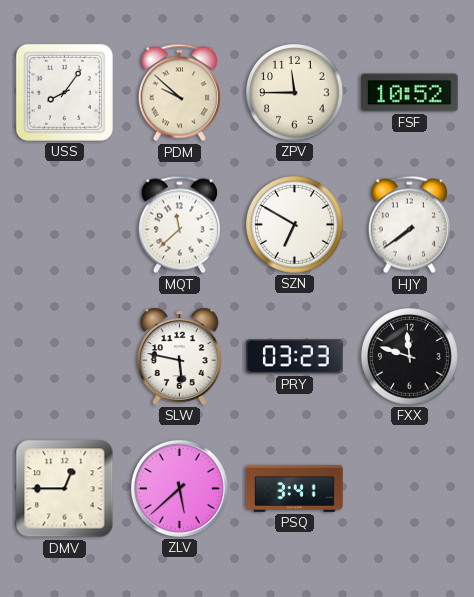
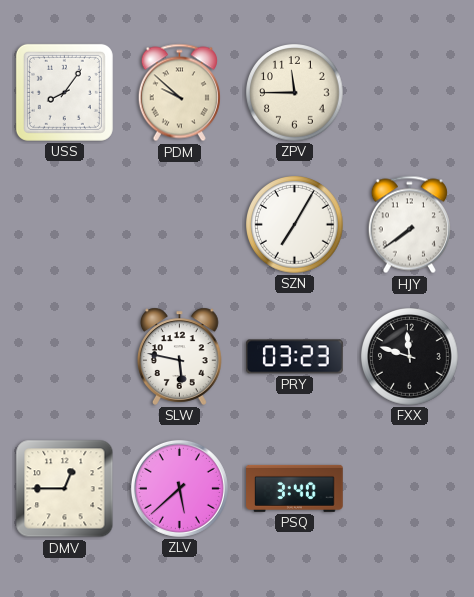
FSF: 10:52 -> none (410, 93)
MQT: 11:38 -> none (179, 225)
SZN: 6:50 -> 7:05 (295, 225)
PSQ: 3:41 -> 3:40 (295, 488)
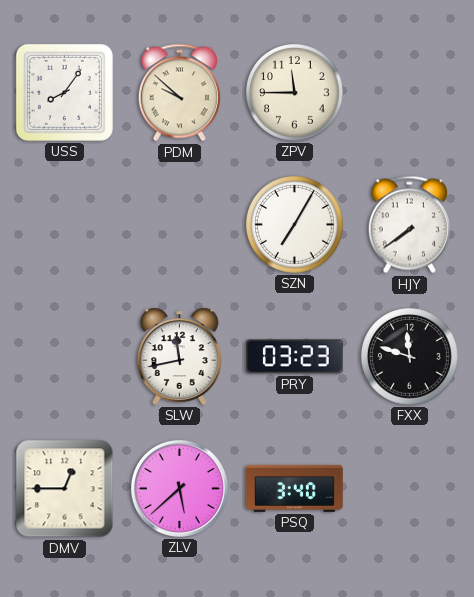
SLW: 5:47 -> 11:43 (180, 356)
